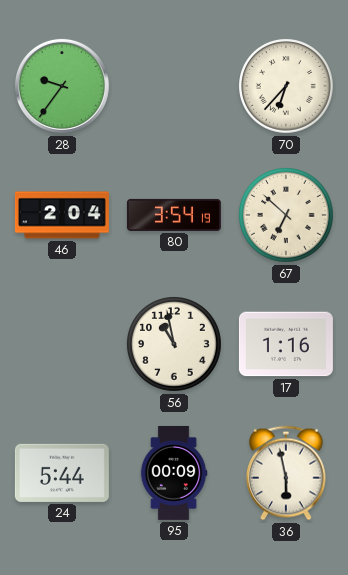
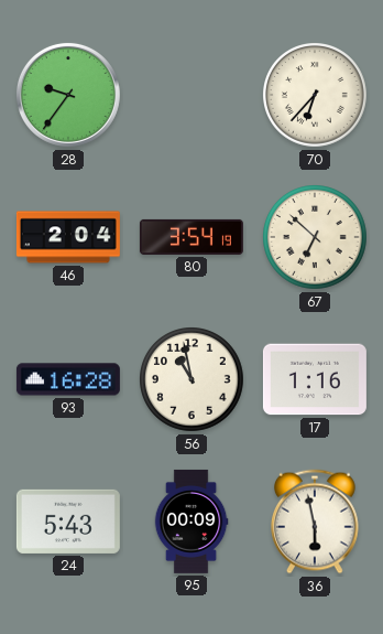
93: none -> 16:28 (68, 379)
24: 5:44 -> 5:43 (68, 522)
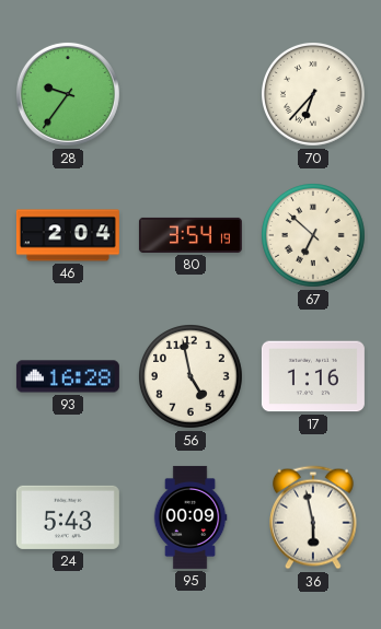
56: 10:58 -> 4:58 (192, 377)
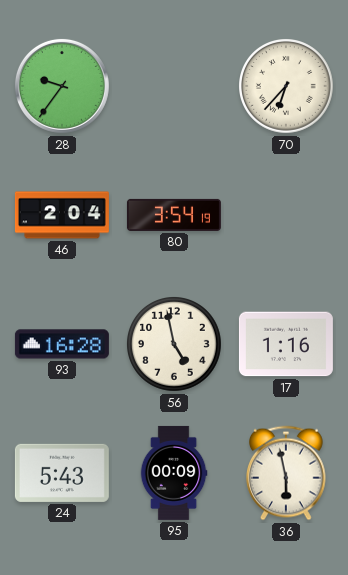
67: 6:52 -> none (314, 236)
